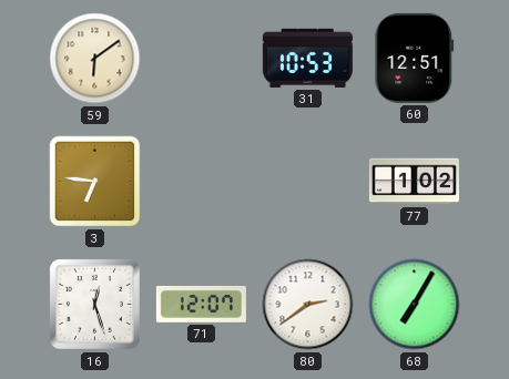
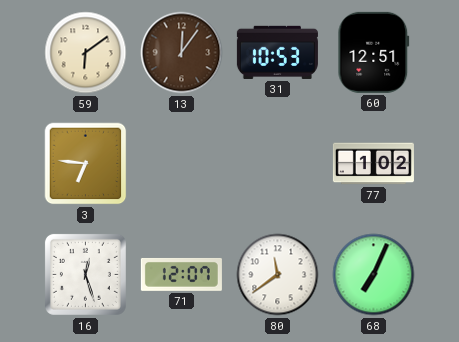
13: none -> 12:06 (182, 53)
80: 2:39 -> 11:39 (278, 275)
68: 7:05 -> 7:04 (374, 275)
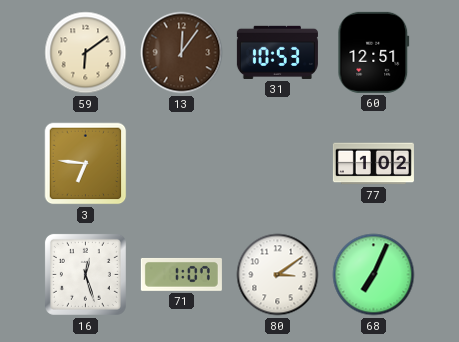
71: 12:07 -> 1:07 (181, 274)
80: 11:39 -> 3:09 (278, 275)
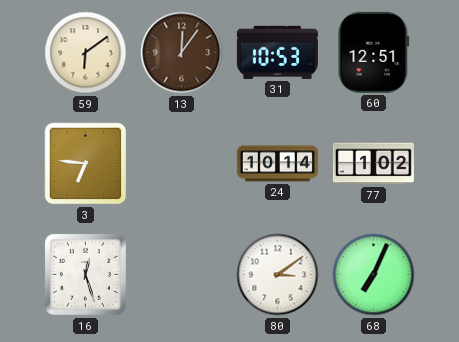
24: none -> 10:14 (277, 164)
71: 1:07 -> none (181, 274)
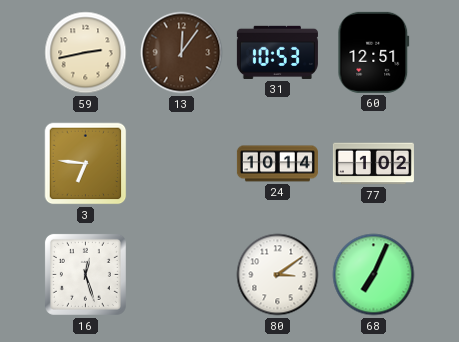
59: 6:09 -> 2:43 (86, 53)
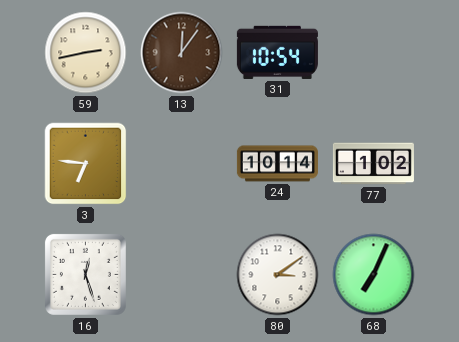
31: 10:53 -> 10:54 (277, 52)
60: 12:51 -> none (374, 52)
